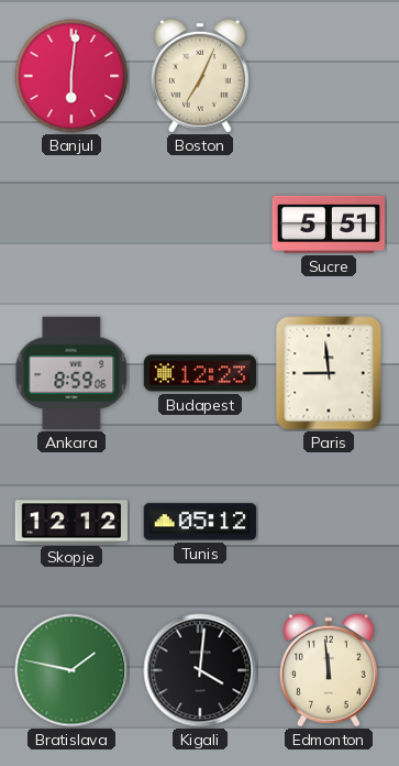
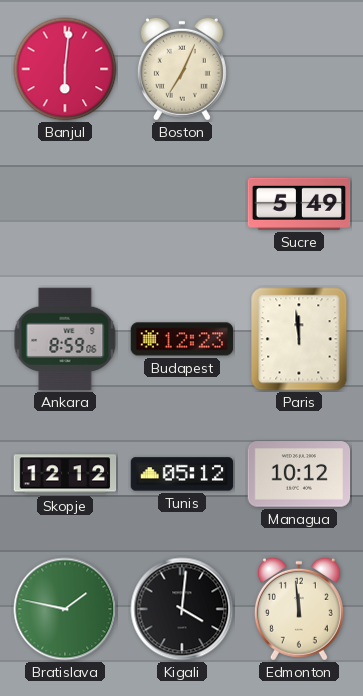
Sucre: 5:51 -> 5:49 (299, 204)
Paris: 8:59 -> 11:59 (299, 339)
Managua: none -> 10:12 (299, 474)
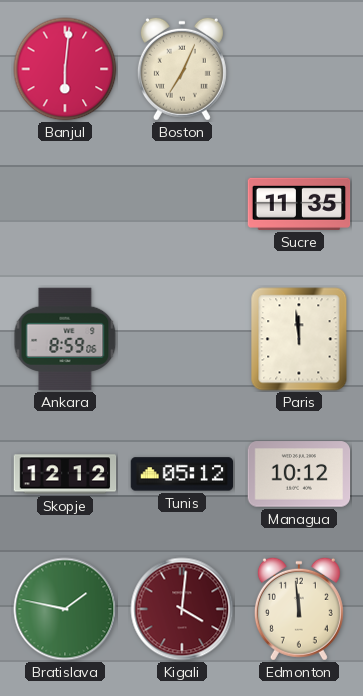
Sucre: 5:49 -> 11:35 (299, 204)
Budapest: 12:23 -> none (182, 339)
Kigali dial: black -> burgundy (182, 609)
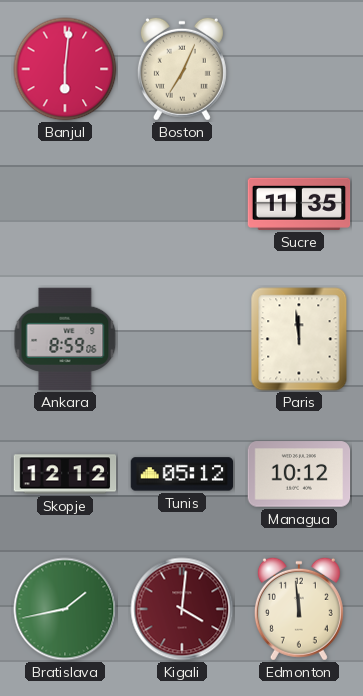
Bratislava: 1:47 -> 1:43 (65, 609)
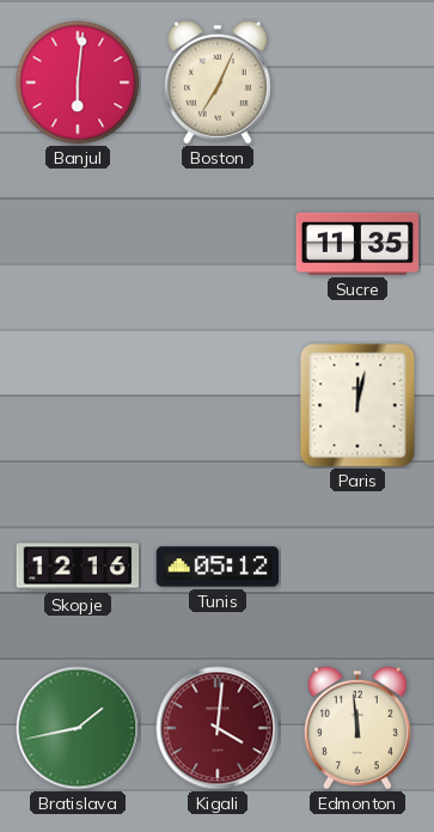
Ankara: 8:59 -> none (65, 339)
Paris: 11:59 -> 12:02 (357, 405)
Skopje: 12:12 -> 12:16 (78, 567)
Managua: 10:12 -> none (299, 474)
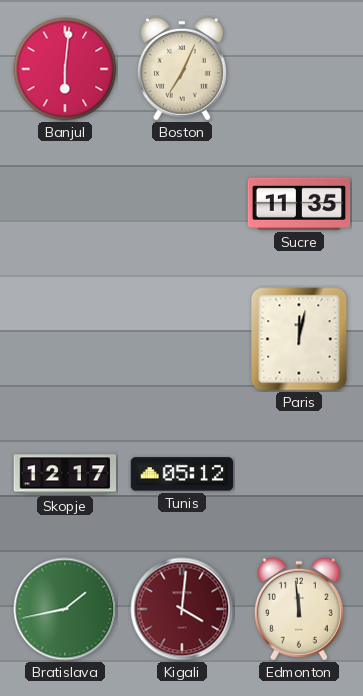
Skopje: 12:16 -> 12:17 (65, 474)
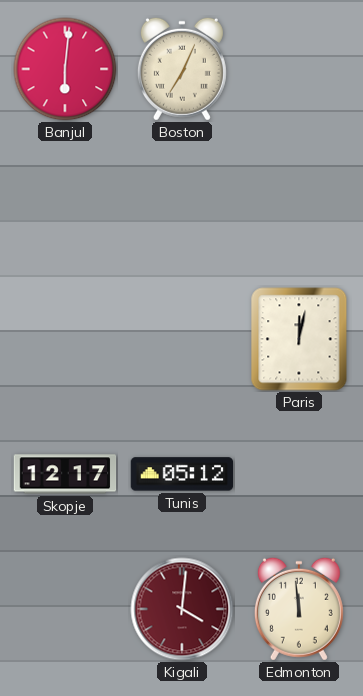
Sucre: 11:35 -> none (299, 204)
Bratislava: 1:43 -> none (65, 609)
